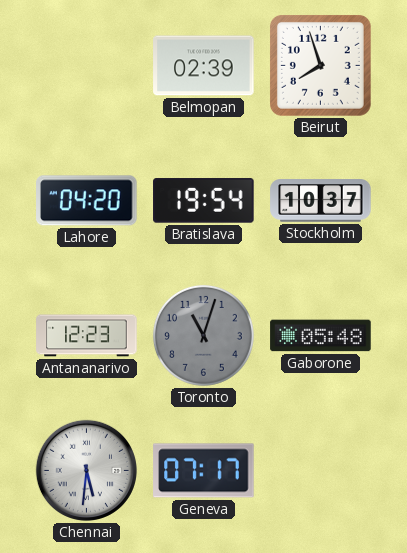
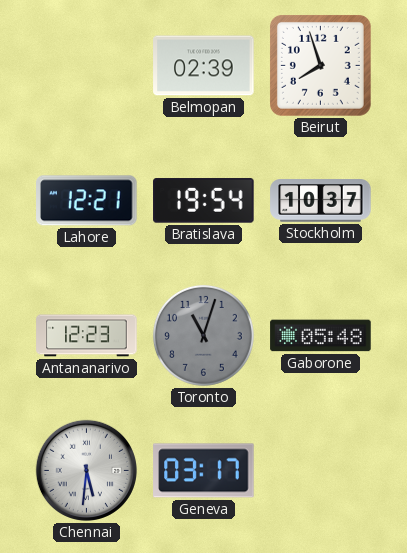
Lahore: 04:20 -> 12:21 (87, 201)
Geneva: 07:17 -> 03:17 (204, 471)
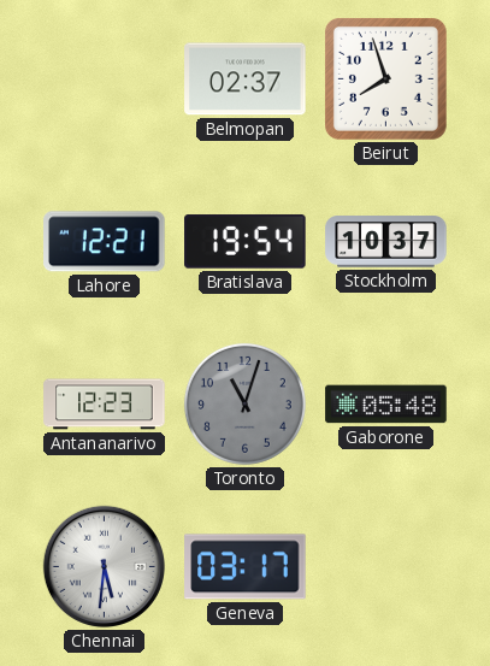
Belmopan: 02:39 -> 02:37 (246, 79)
